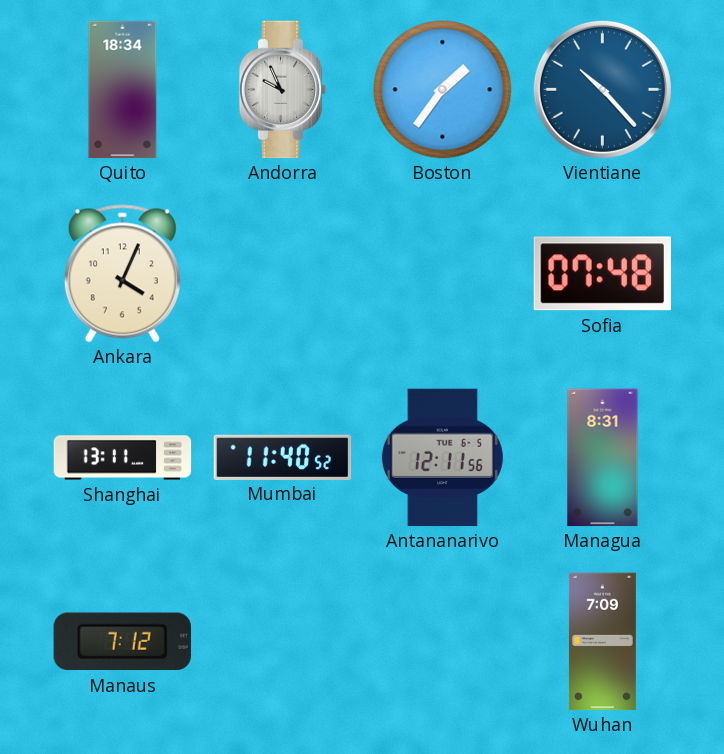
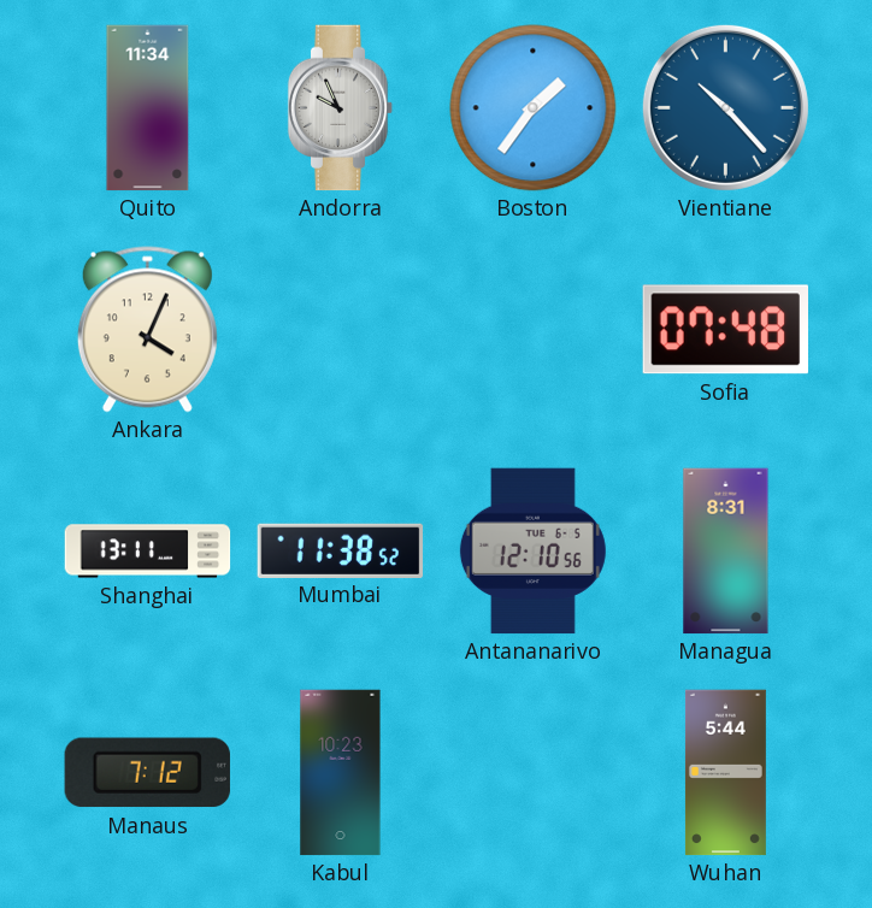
Quito: 18:34 -> 11:34 (148, 108)
Mumbai: 11:40 -> 11:38 (341, 550)
Antananarivo: 12:11 -> 12:10 (532, 552)
Kabul: none -> 10:23 (341, 773)
Wuhan: 7:09 -> 5:44 (725, 773)
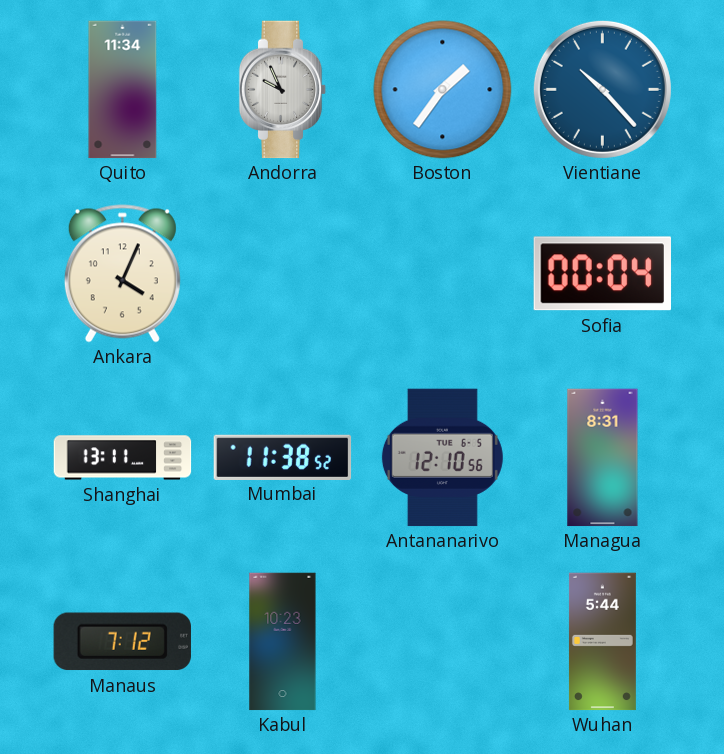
Sofia: 07:48 -> 00:04 (602, 274)
